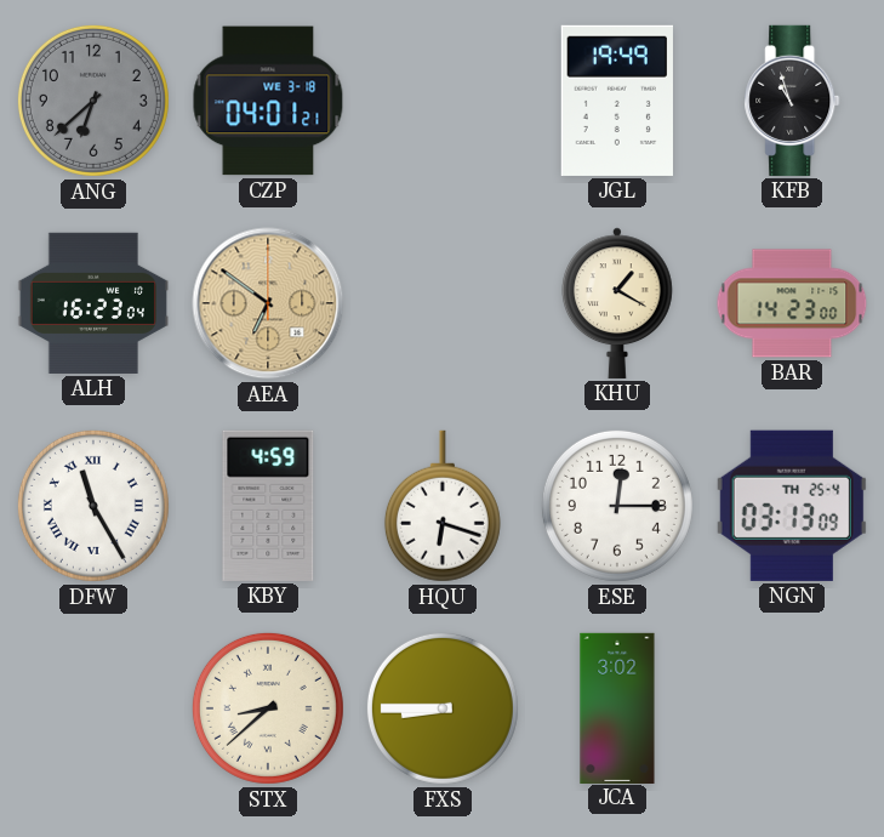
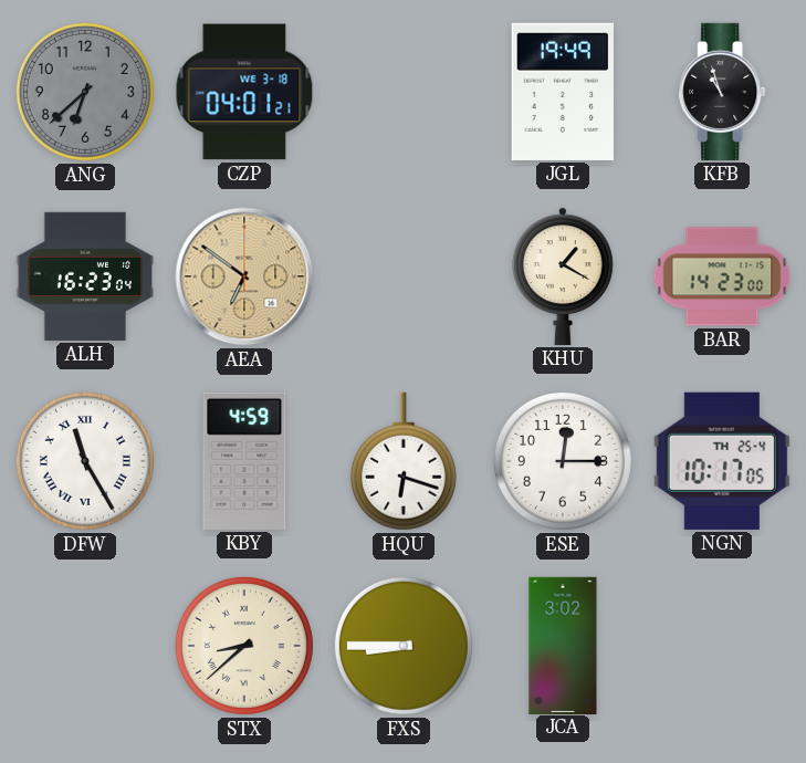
NGN: 03:13 -> 10:17 (722, 461)
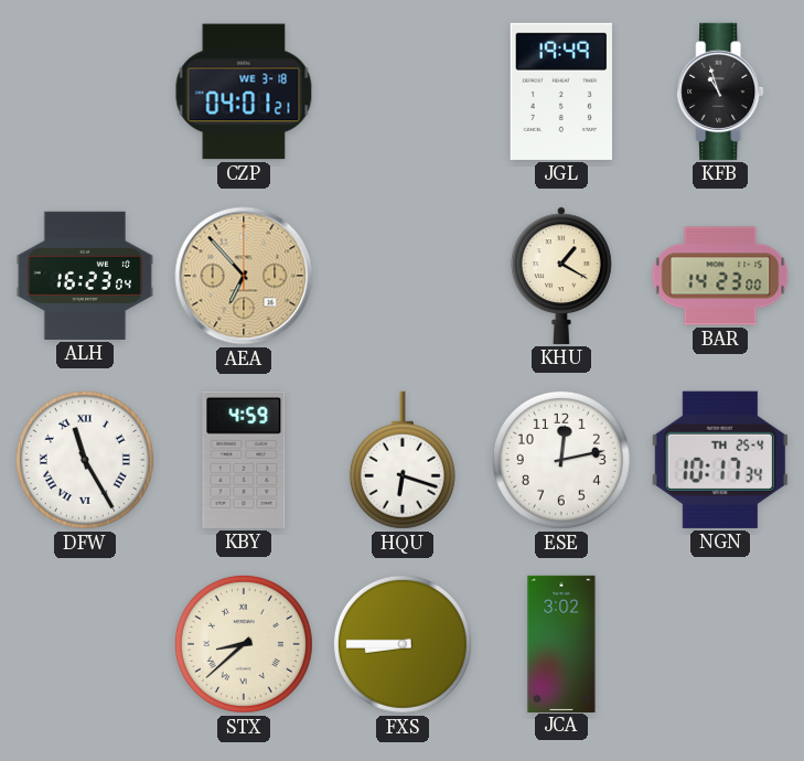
ANG: 6:38 -> none (85, 92)
AEA: 6:51 -> 6:53 (244, 276)
ESE: 12:15 -> 12:13 (561, 460)
NGN: 10:17:05 -> 10:17:34 (720, 460)
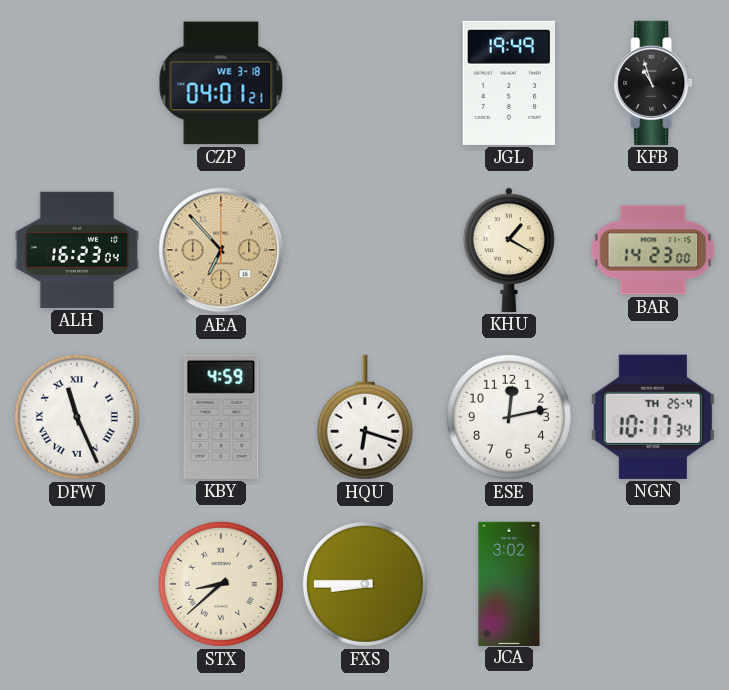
DFW: 11:25 -> 11:26 (77, 417)
